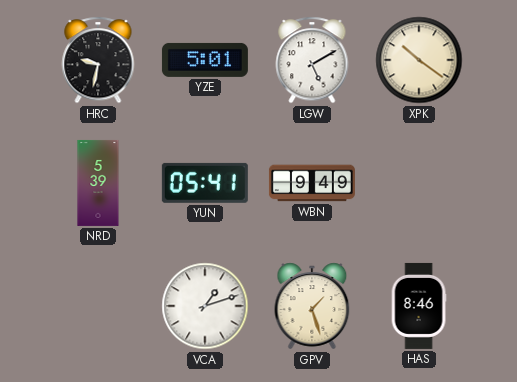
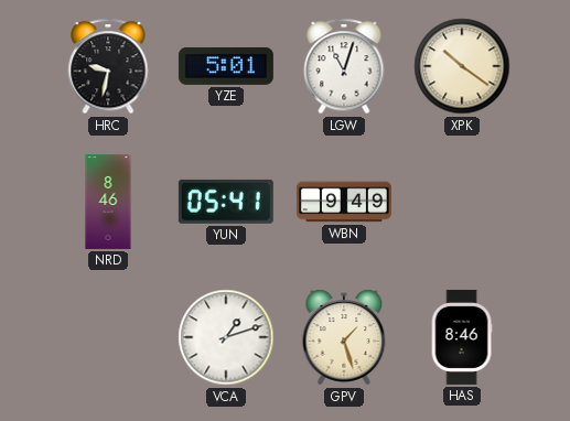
LGW: 5:10 -> 11:03 (344, 66)
NRD: 5:39 -> 8:46 (108, 202)
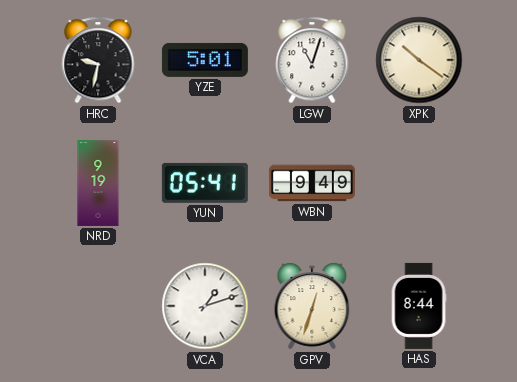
NRD: 8:46 -> 9:19 (98, 183)
GPV: 1:27 -> 12:33 (312, 306)
HAS: 8:46 -> 8:44 (419, 306)
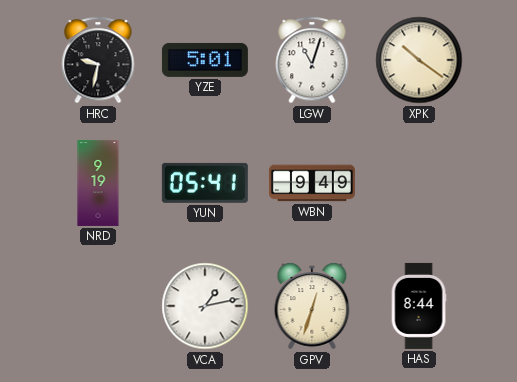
VCA: 1:12 -> 1:13 (205, 306)
